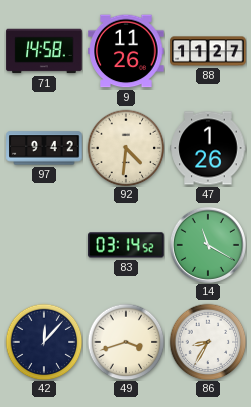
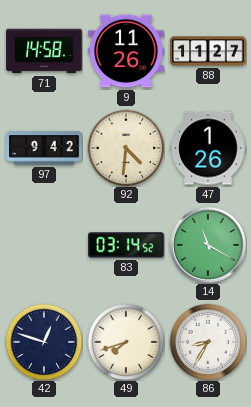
42: 12:07 -> 12:48 (44, 342)
49: 3:42 -> 7:42 (126, 342)
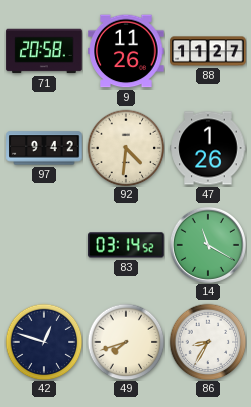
71: 14:58 -> 20:58 (44, 51)
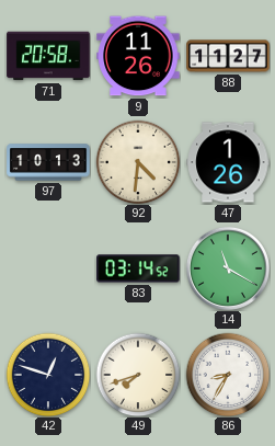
97: 9:42 -> 10:13 (48, 162)
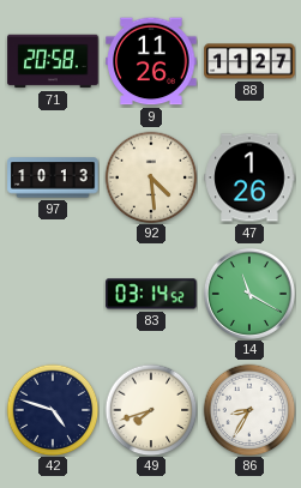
92: 4:31 -> 4:29 (151, 177)
42: 12:48 -> 4:48 (53, 410)
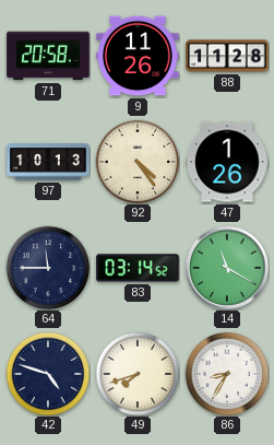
88: 11:27 -> 11:28 (227, 56)
92: 4:29 -> 4:24 (138, 162)
64: none -> 11:45 (48, 268)
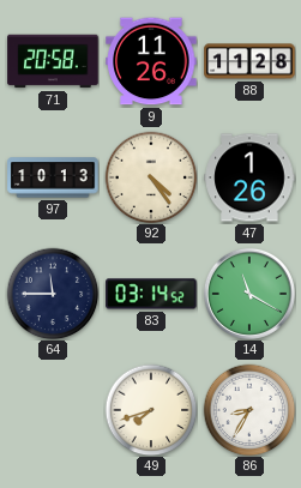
42: 4:48 -> none (48, 374)
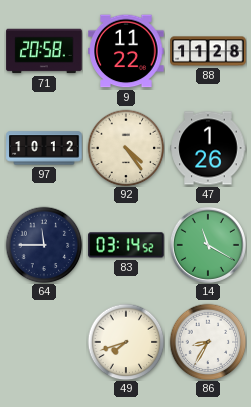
9: 11:26 -> 11:22 (126, 51)
97: 10:13 -> 10:12 (44, 148)
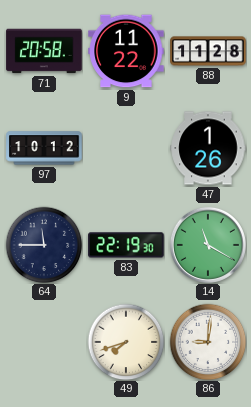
92: 4:24 -> none (126, 148)
83: 03:14 -> 22:19 (126, 245)
86: 8:35 -> 9:01 (208, 342)
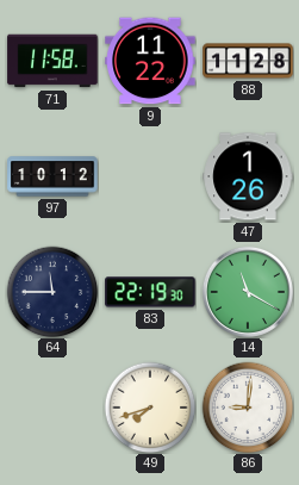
71: 20:58 -> 11:58 (52, 61)
